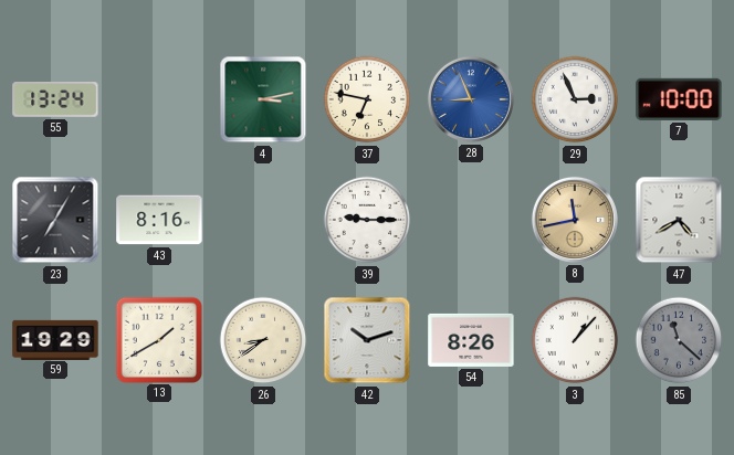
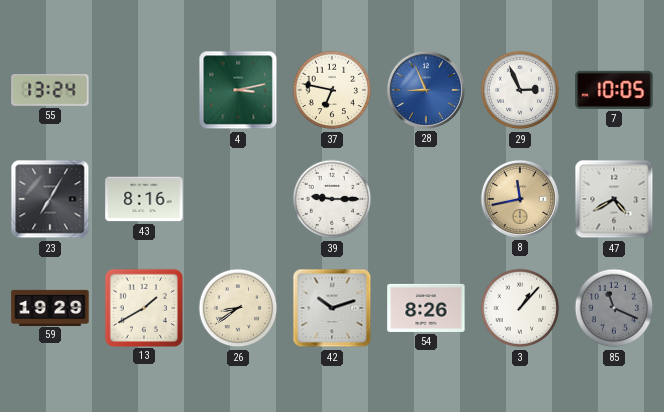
7: 10:00 -> 10:05 (614, 90)
85: 11:22 -> 11:19 (614, 308)
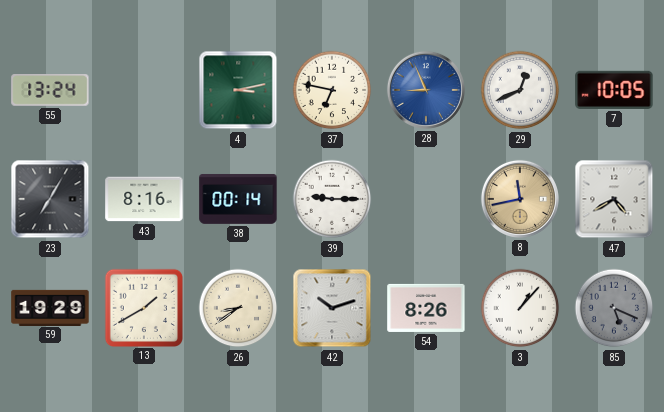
29: 2:56 -> 12:41 (520, 90)
38: none -> 00:14 (238, 199)
85: 11:19 -> 5:19 (614, 308)
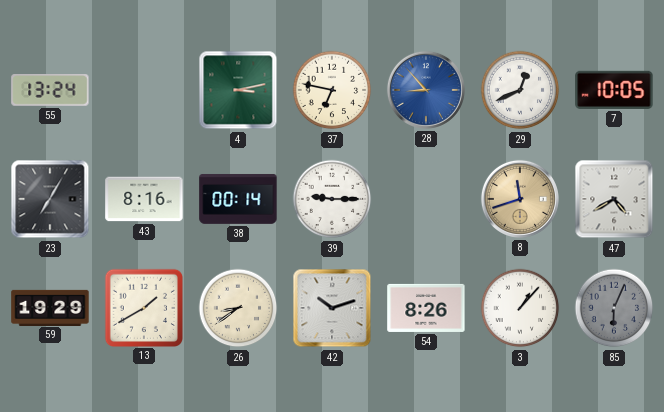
28: 8:56 -> 8:53 (426, 90)
8: 11:43 -> 11:42 (520, 199)
85: 5:19 -> 6:04 (614, 308)
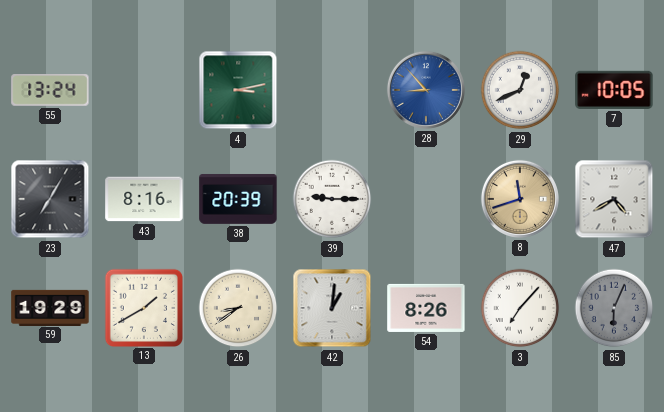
37: 6:47 -> none (332, 90)
38: 00:14 -> 20:39 (238, 199)
42: 10:12 -> 1:01 (332, 308)
3: 1:07 -> 7:07 (520, 308)
